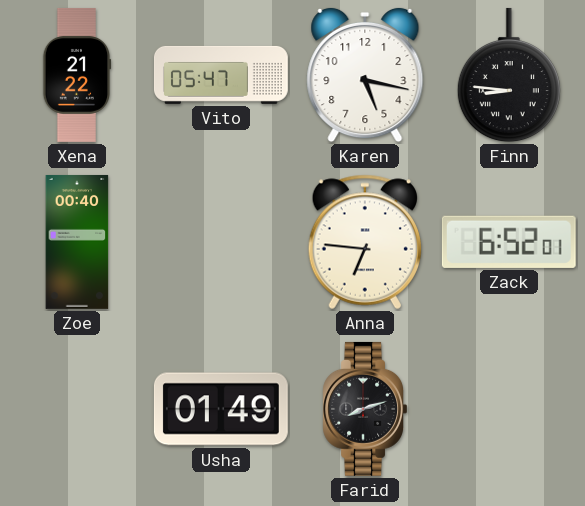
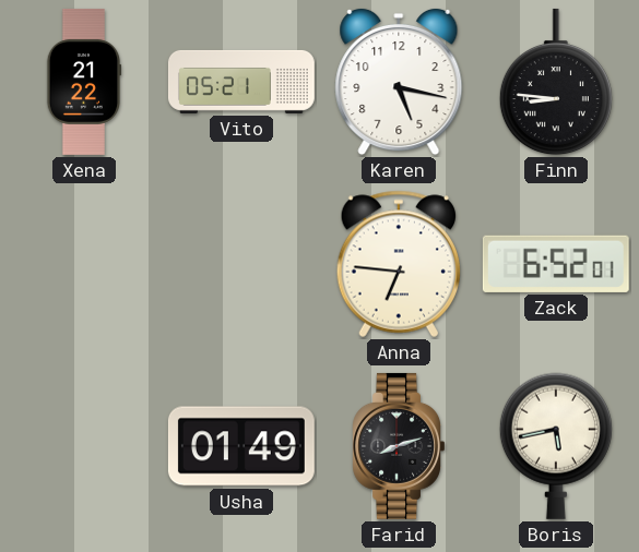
Vito: 05:47 -> 05:21 (241, 82)
Zoe: 00:40 -> none (77, 242)
Boris: none -> 5:43 (556, 446)
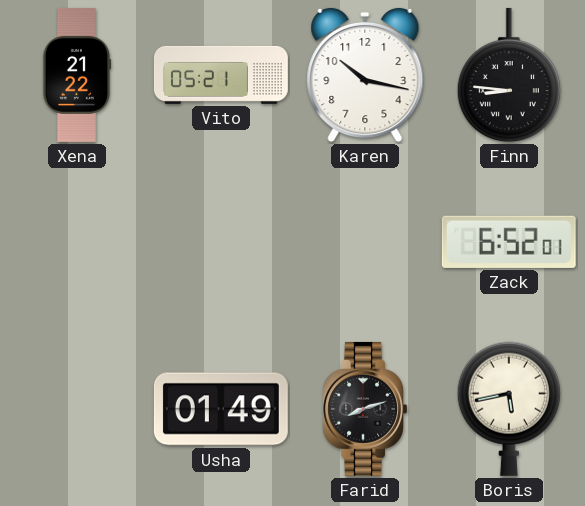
Karen: 5:17 -> 10:17 (365, 75)
Anna: 6:46 -> none (398, 264)
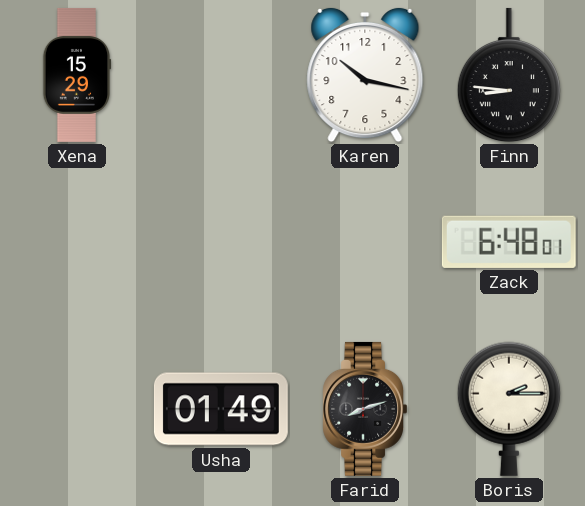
Xena: 21:22 -> 15:29 (77, 75)
Vito: 05:21 -> none (221, 75)
Zack: 6:52 -> 6:48 (509, 242)
Boris: 5:43 -> 2:15 (509, 409)
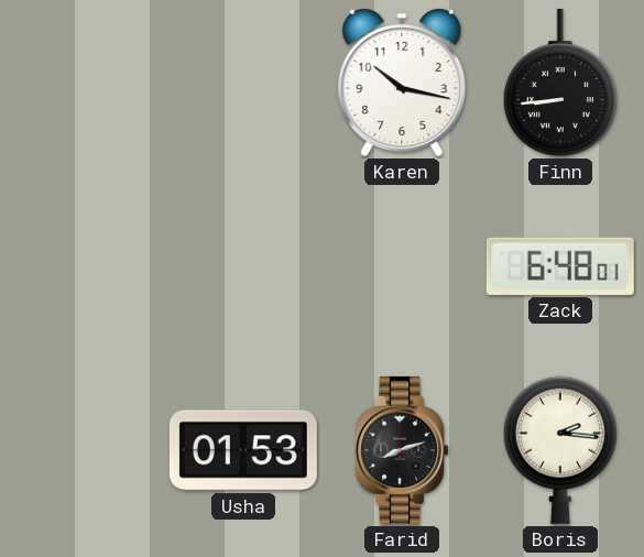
Xena: 15:29 -> none (77, 75)
Finn: 8:46 -> 8:44 (560, 83)
Usha: 01:49 -> 01:53 (243, 450)
Boris: 2:15 -> 2:16 (560, 450)
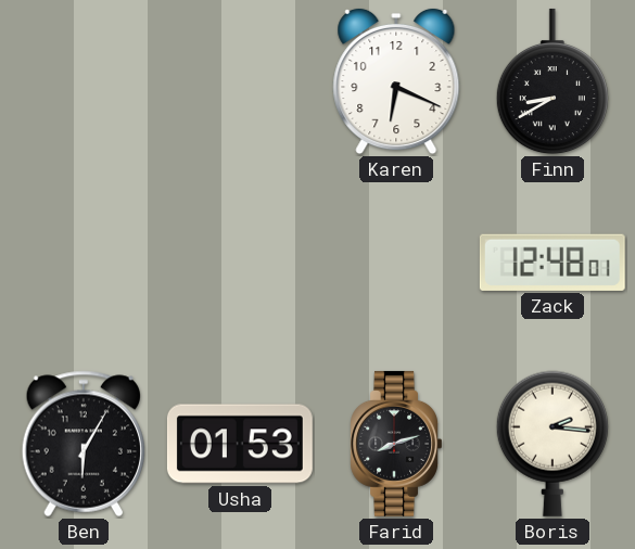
Karen: 10:17 -> 6:19 (396, 81)
Finn: 8:44 -> 8:40 (553, 81)
Zack: 6:48 -> 12:48 (553, 263)
Ben: none -> 6:05 (82, 444)
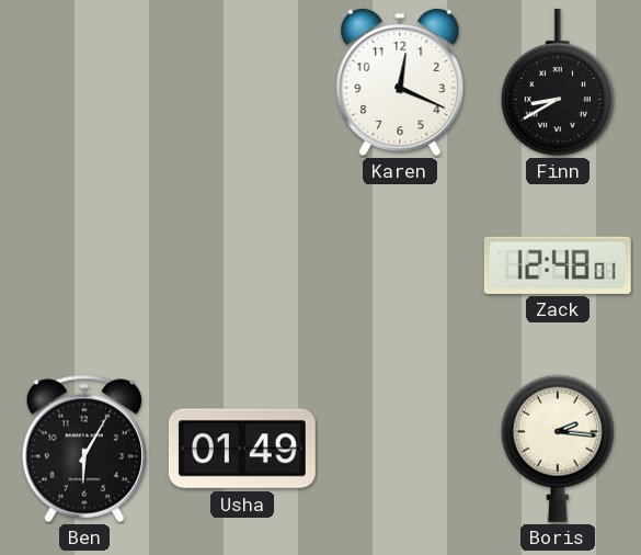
Karen: 6:19 -> 12:19 (400, 82)
Usha: 01:53 -> 01:49 (242, 449)
Farid: 8:12 -> none (395, 444)
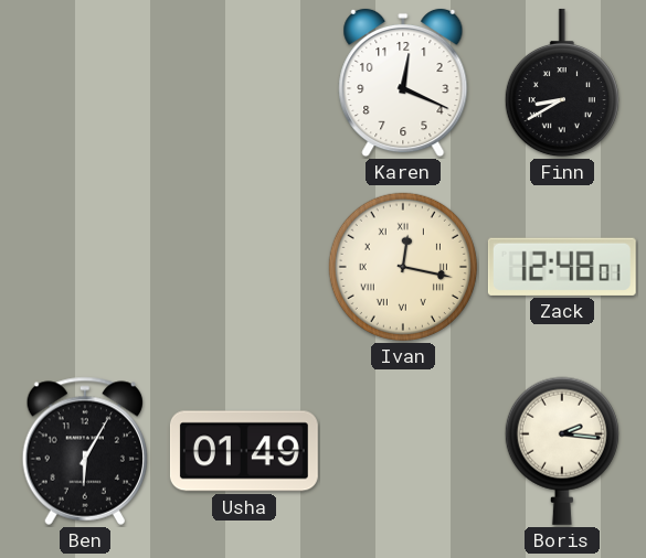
Ivan: none -> 12:17 (403, 267)
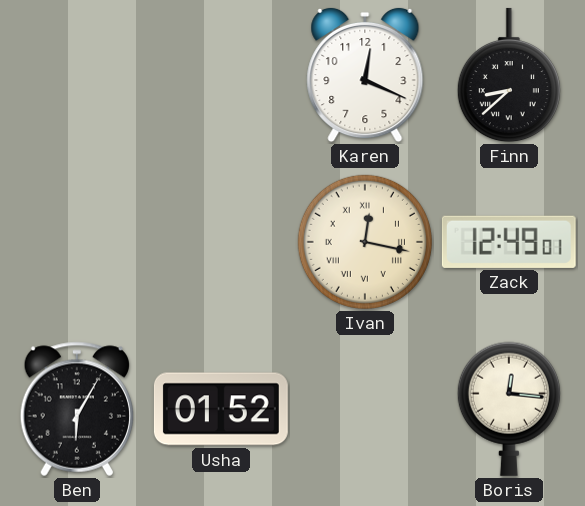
Finn: 8:40 -> 8:38 (509, 75)
Zack: 12:48 -> 12:49 (509, 242)
Usha: 01:49 -> 01:52 (221, 409)
Boris: 2:16 -> 12:16 (509, 409)
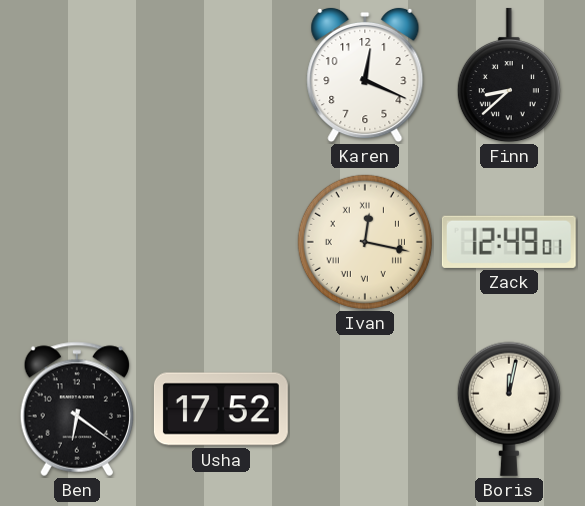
Ben: 6:05 -> 6:21 (76, 409)
Usha: 01:52 -> 17:52 (221, 409)
Boris: 12:16 -> 12:02 (509, 409)
